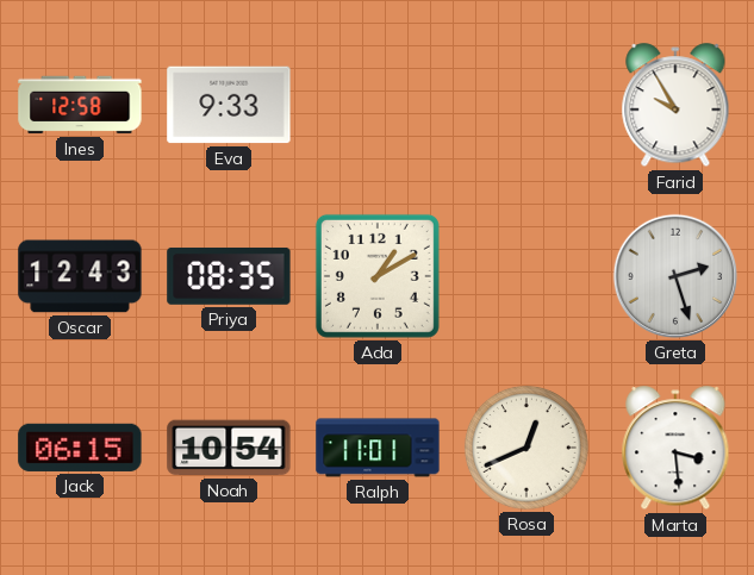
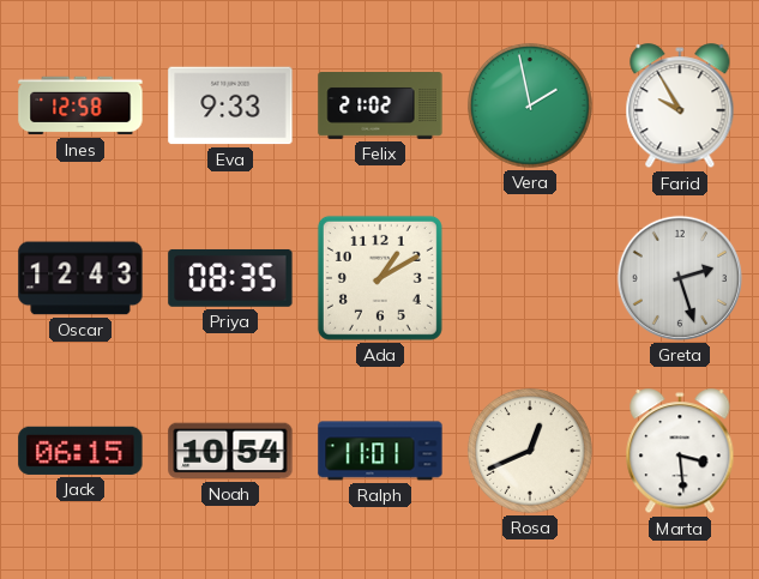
Felix: none -> 21:02 (380, 107)
Vera: none -> 1:58 (530, 105)
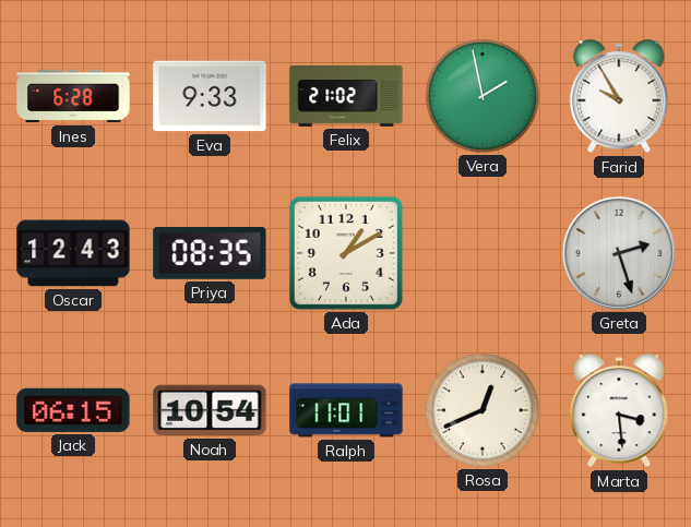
Ines: 12:58 -> 6:28 (73, 96)
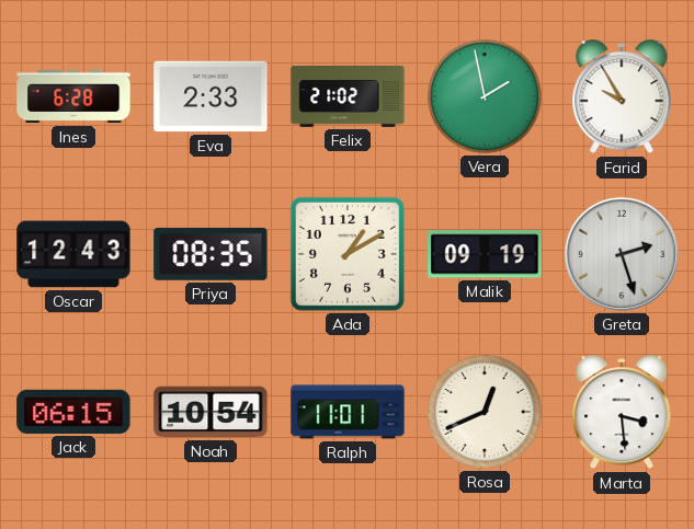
Eva: 9:33 -> 2:33 (211, 96)
Malik: none -> 09:19 (485, 254)
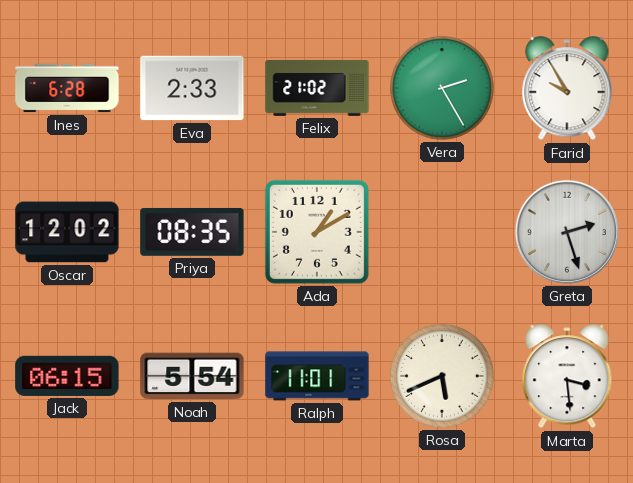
Vera: 1:58 -> 2:25 (442, 88)
Oscar: 12:43 -> 12:02 (67, 232)
Malik: 09:19 -> none (485, 254)
Noah: 10:54 -> 5:54 (192, 376)
Rosa: 12:41 -> 5:41 (442, 376)
